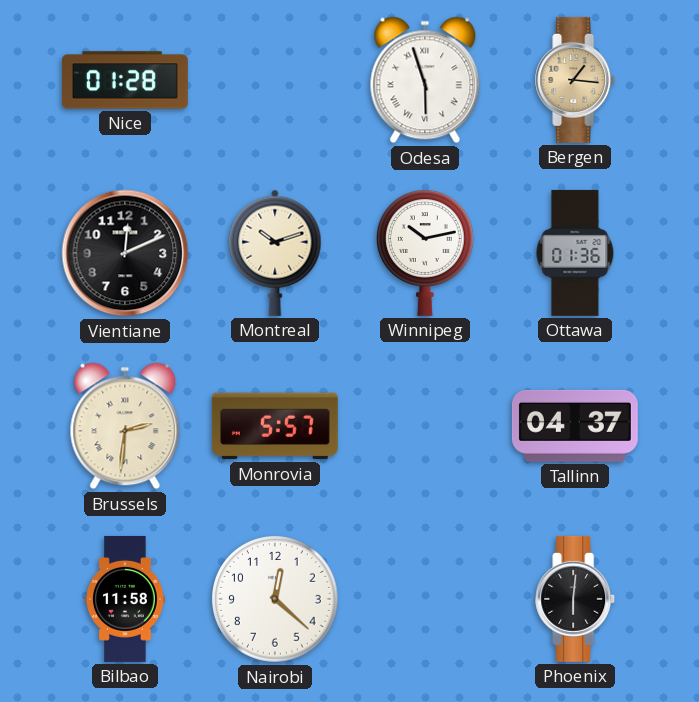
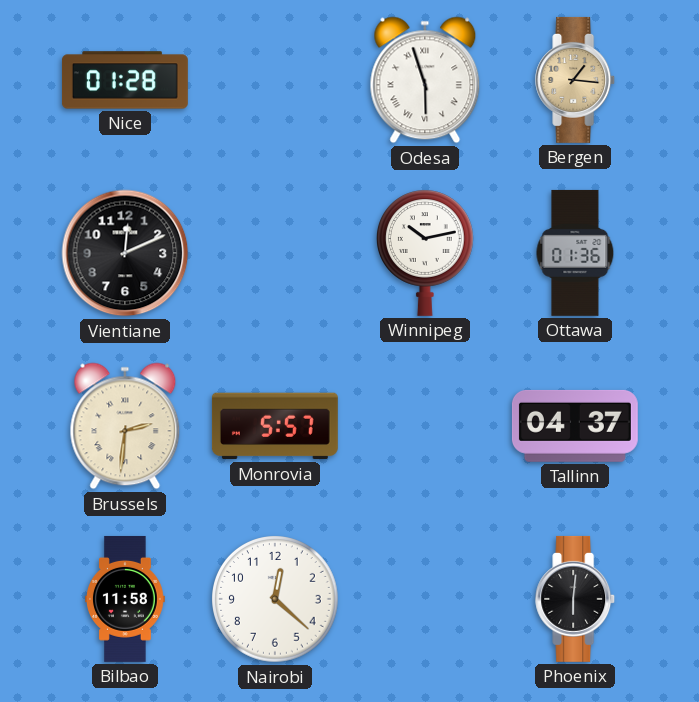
Montreal: 10:12 -> none (275, 253)
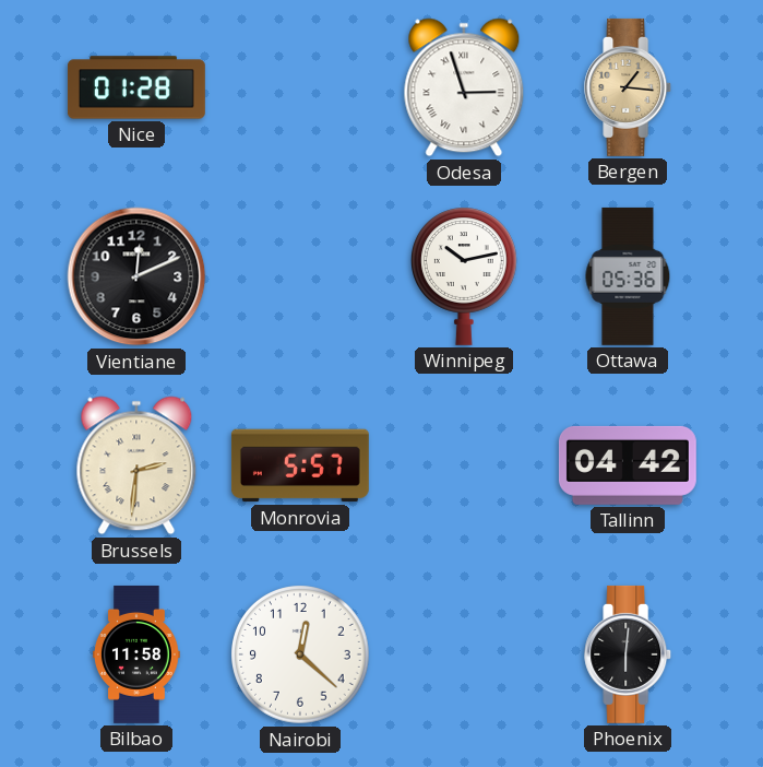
Odesa: 5:57 -> 2:57 (464, 87)
Ottawa: 01:36 -> 05:36 (628, 276)
Tallinn: 04:37 -> 04:42 (628, 465)
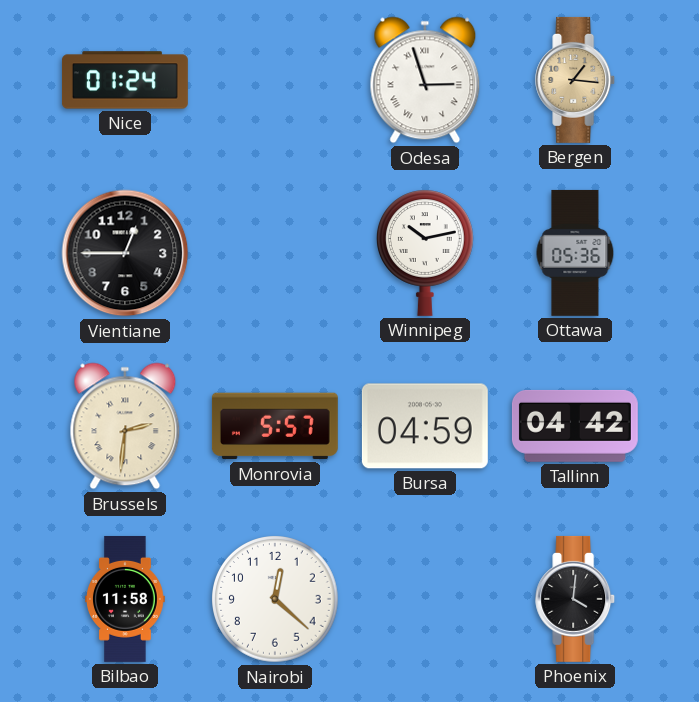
Nice: 01:28 -> 01:24 (125, 80)
Vientiane: 12:11 -> 12:45 (125, 253)
Bursa: none -> 04:59 (425, 426)
Phoenix: 6:01 -> 4:01 (576, 599)
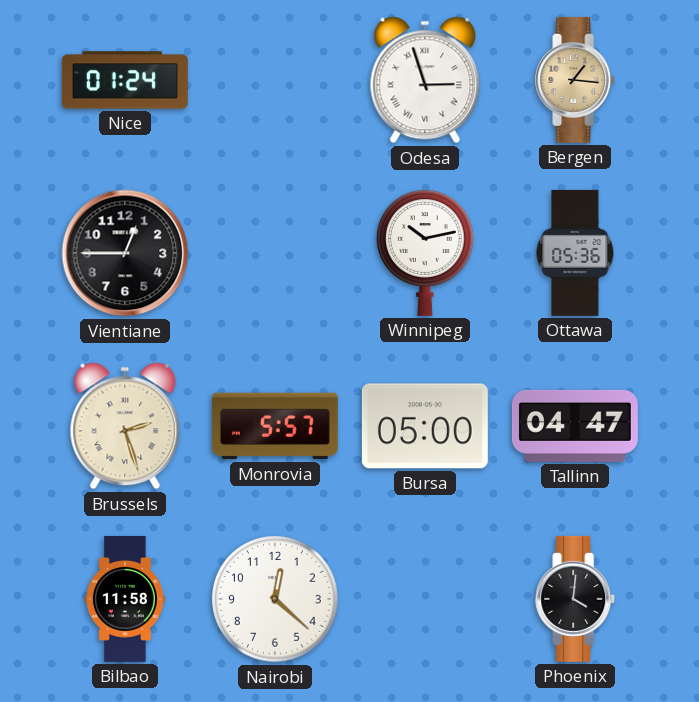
Brussels: 2:31 -> 2:27 (125, 426)
Bursa: 04:59 -> 05:00 (425, 426)
Tallinn: 04:42 -> 04:47 (575, 426)
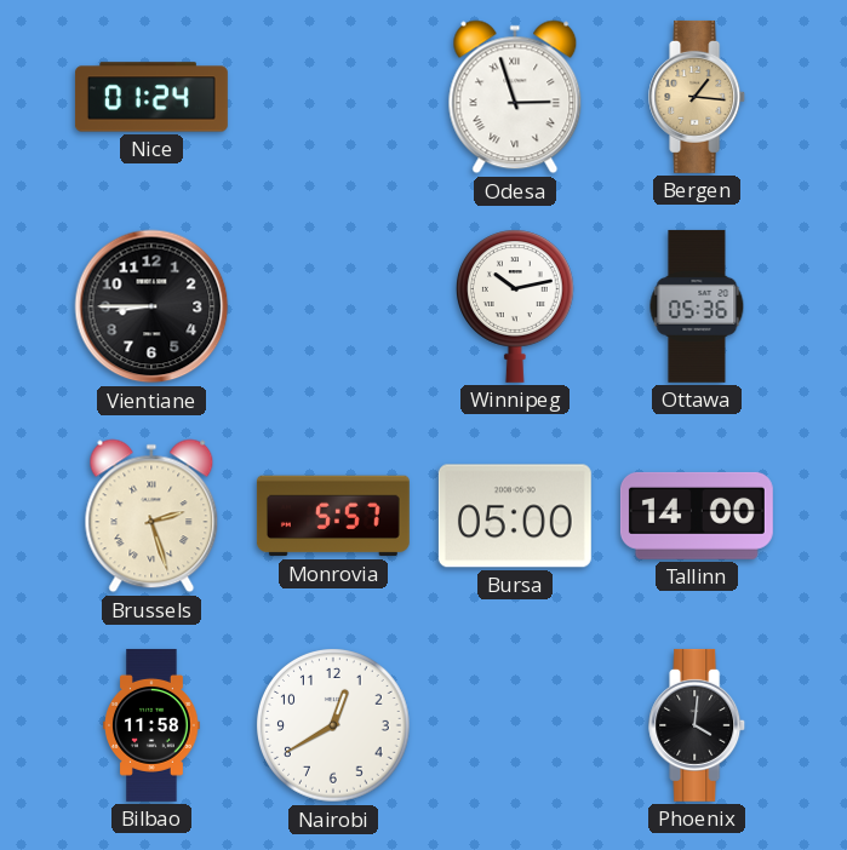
Vientiane: 12:45 -> 8:45 (151, 306)
Tallinn: 04:47 -> 14:00 (697, 516)
Nairobi: 12:22 -> 12:40 (333, 725)
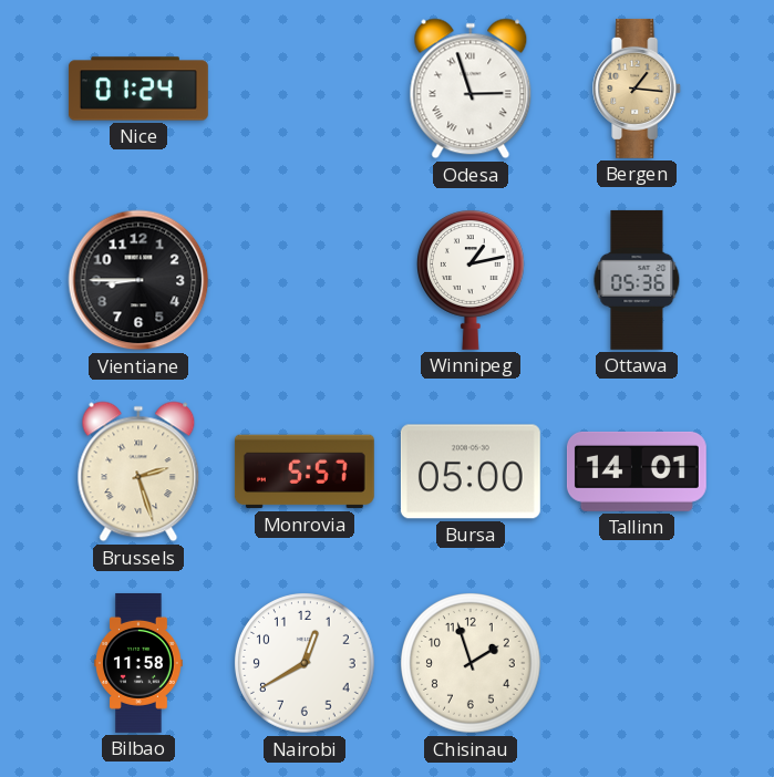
Winnipeg: 10:13 -> 1:13 (471, 280)
Tallinn: 14:00 -> 14:01 (637, 472)
Chisinau: none -> 1:57 (471, 663)
Phoenix: 4:01 -> none (698, 725)
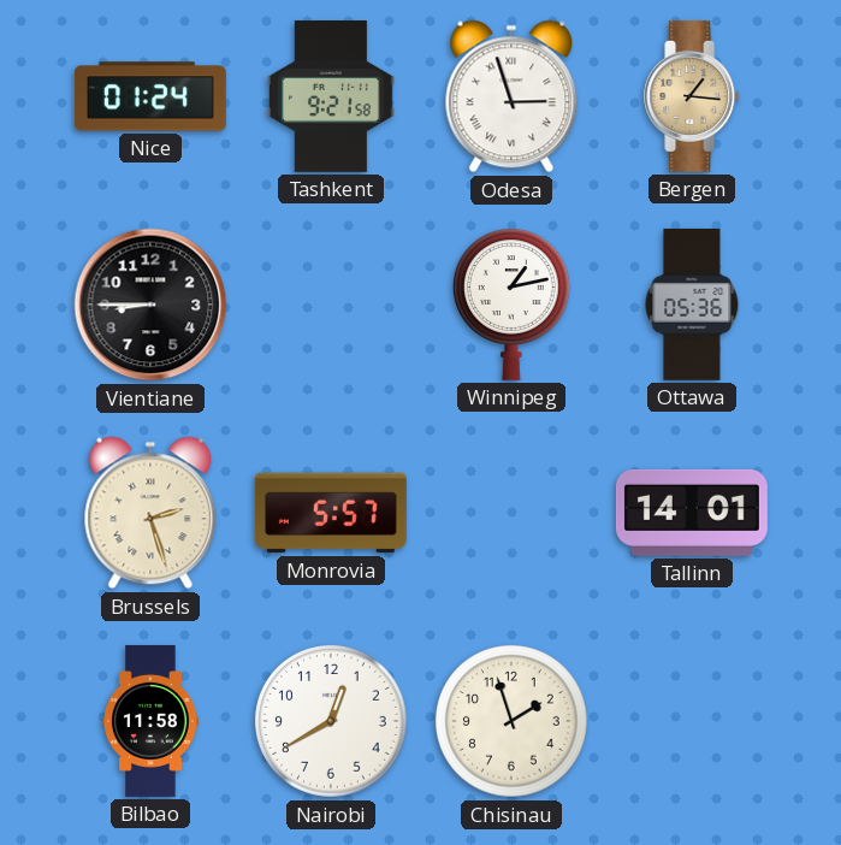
Tashkent: none -> 9:21 (331, 96)
Bursa: 05:00 -> none (471, 472)
